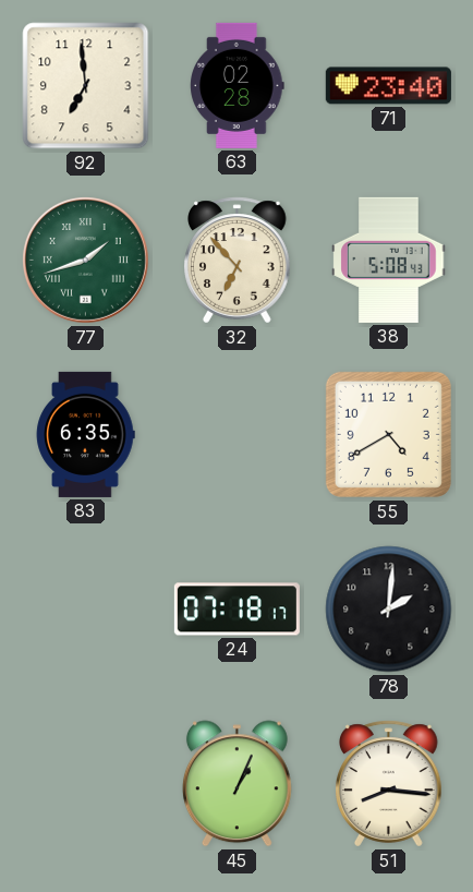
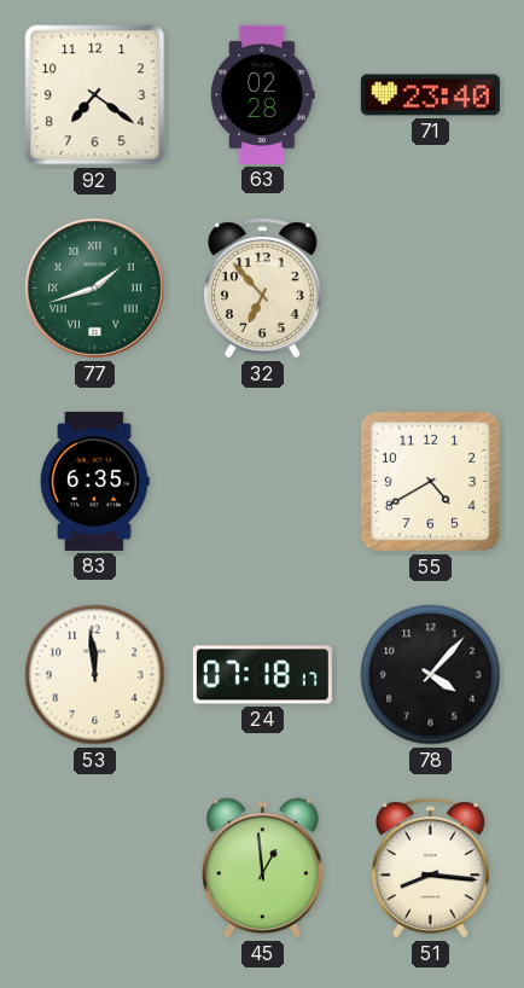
92: 6:59 -> 7:21 (95, 95)
38: 5:08 -> none (389, 260)
53: none -> 11:59 (95, 675)
78: 2:01 -> 4:07 (431, 675)
45: 1:04 -> 12:59 (262, 868)
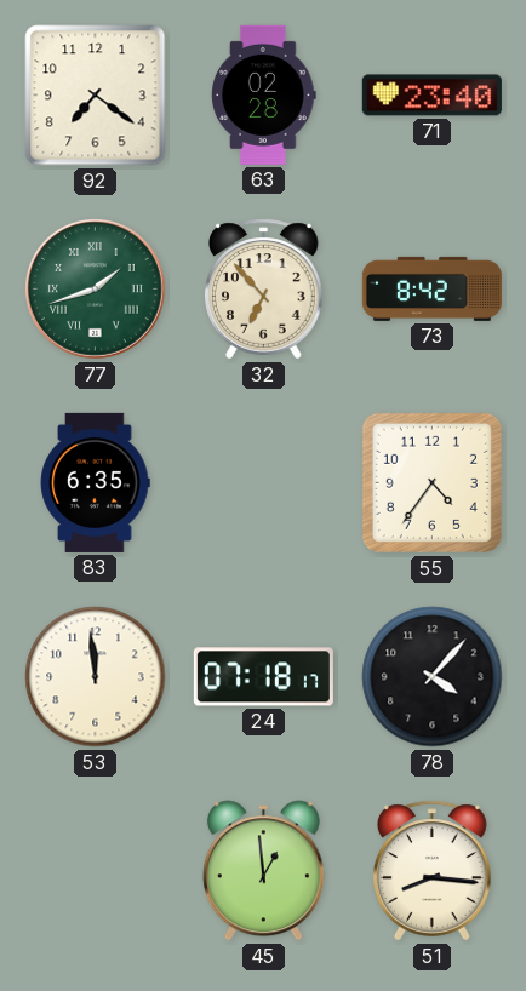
73: none -> 8:42 (431, 288)
55: 4:40 -> 4:36 (431, 482)
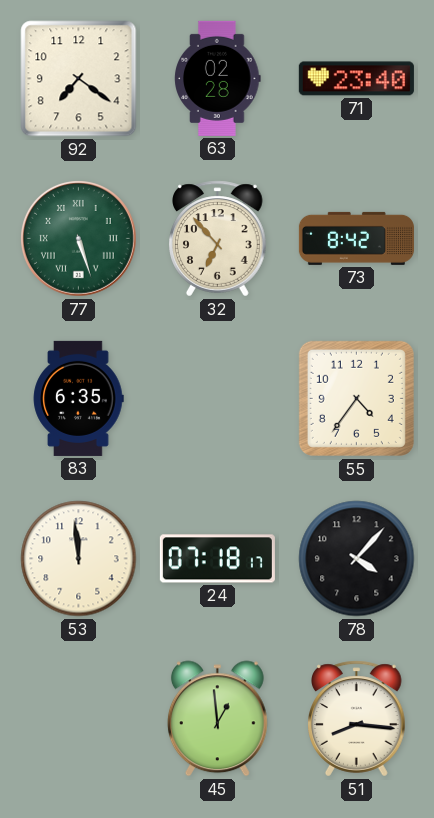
77: 1:42 -> 5:27 (78, 238)
